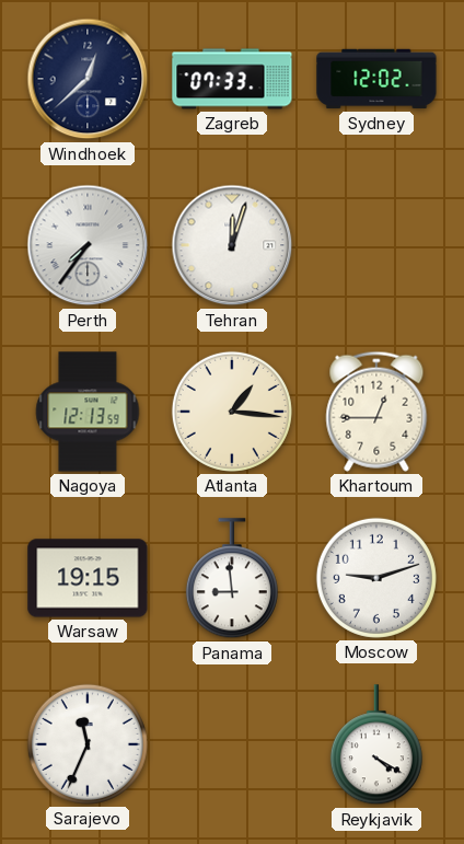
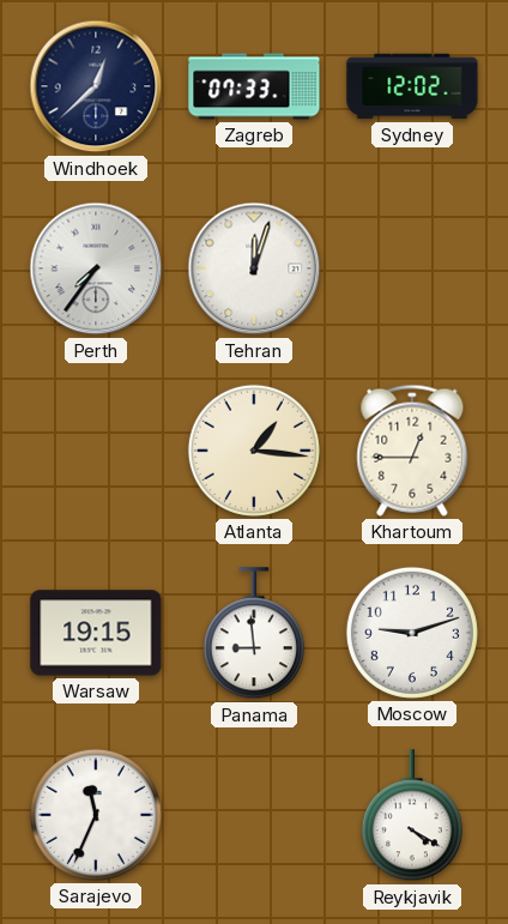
Nagoya: 12:13 -> none (88, 412)
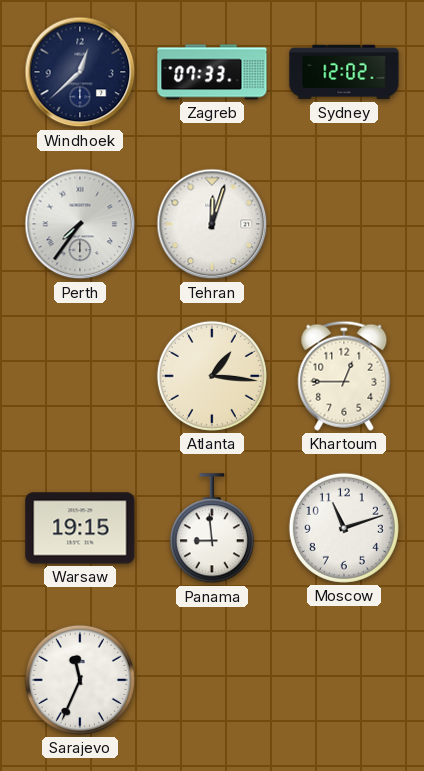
Moscow: 9:12 -> 11:12 (344, 528)
Reykjavik: 4:20 -> none (412, 816)
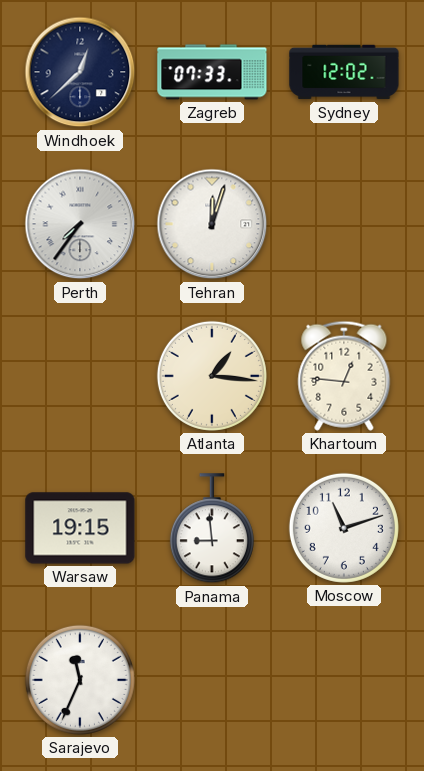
Khartoum: 12:45 -> 12:46 (344, 376)
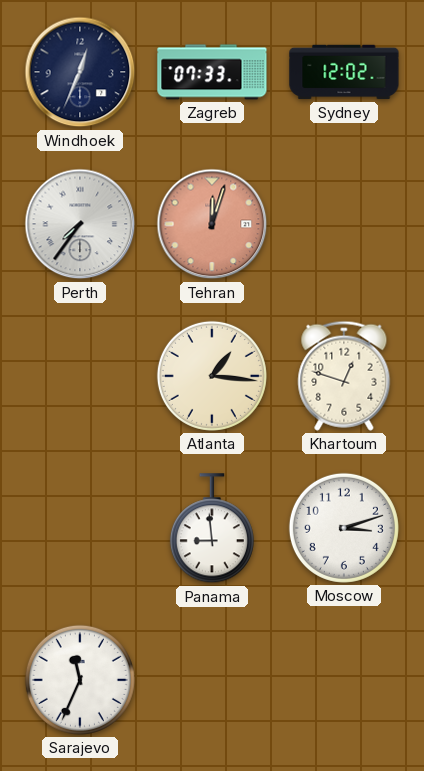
Windhoek: 12:38 -> 12:34 (80, 72)
Tehran dial: white -> salmon (212, 224)
Khartoum: 12:46 -> 12:48 (344, 376)
Warsaw: 19:15 -> none (80, 528)
Moscow: 11:12 -> 3:12 (344, 528)
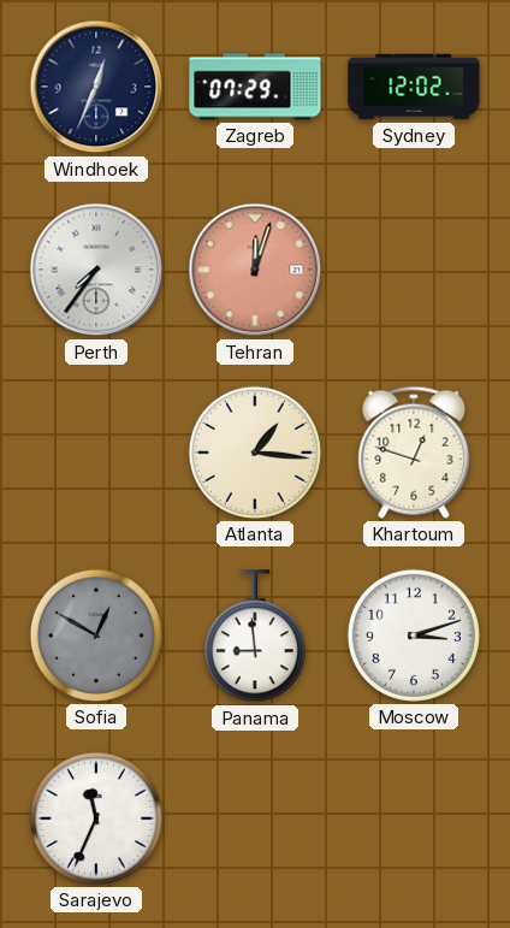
Zagreb: 07:33 -> 07:29 (255, 87)
Sofia: none -> 12:50 (96, 636)
